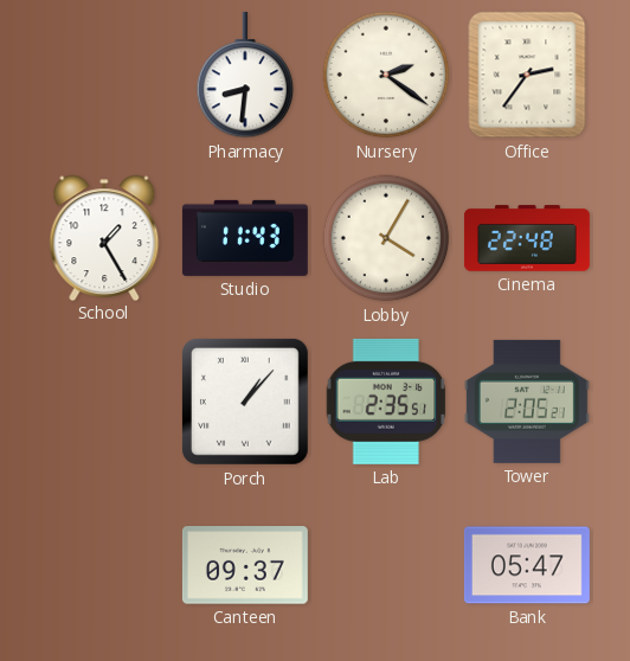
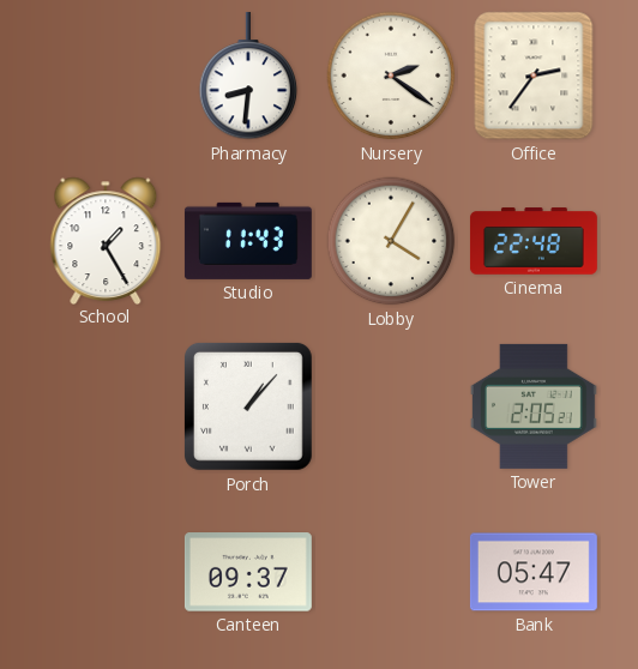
Lab: 2:35 -> none (386, 402)
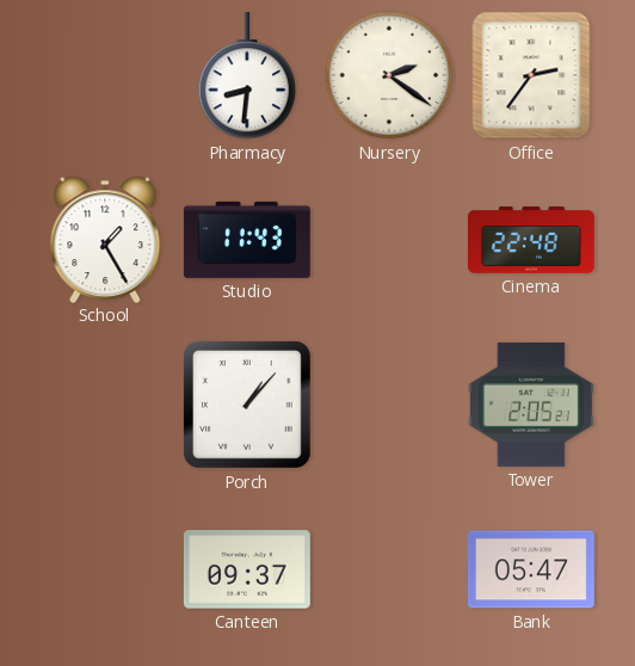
Lobby: 4:05 -> none (391, 241)
